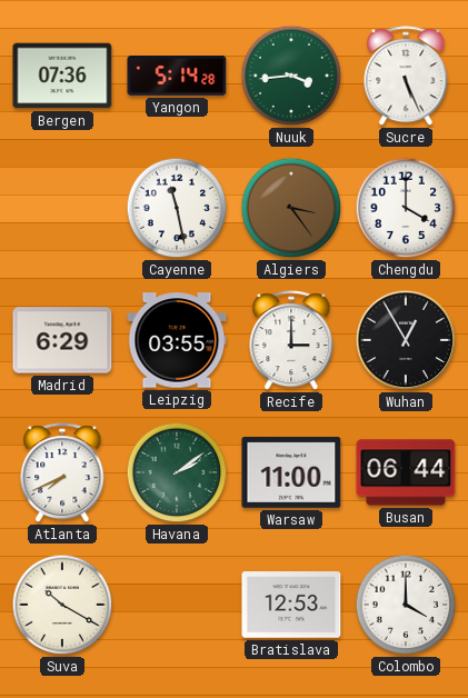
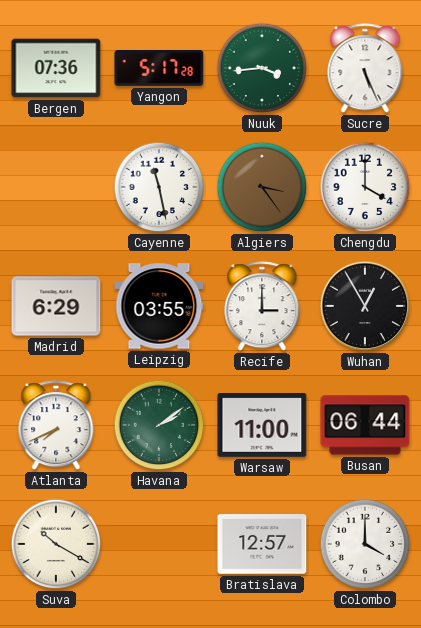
Yangon: 5:14 -> 5:17 (159, 69)
Bratislava: 12:53 -> 12:57 (262, 544)
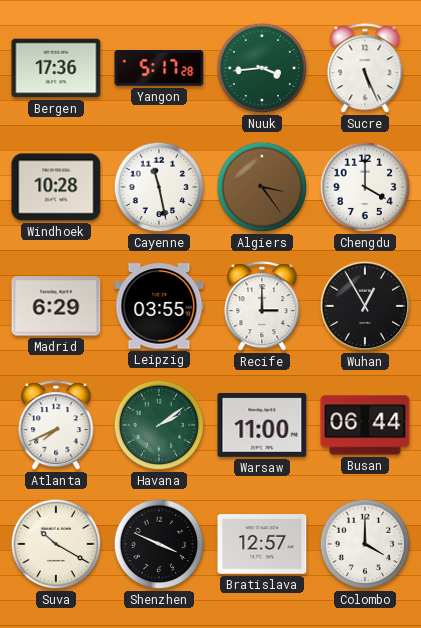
Bergen: 07:36 -> 17:36 (56, 68)
Windhoek: none -> 10:28 (56, 187)
Shenzhen: none -> 3:49 (159, 544)
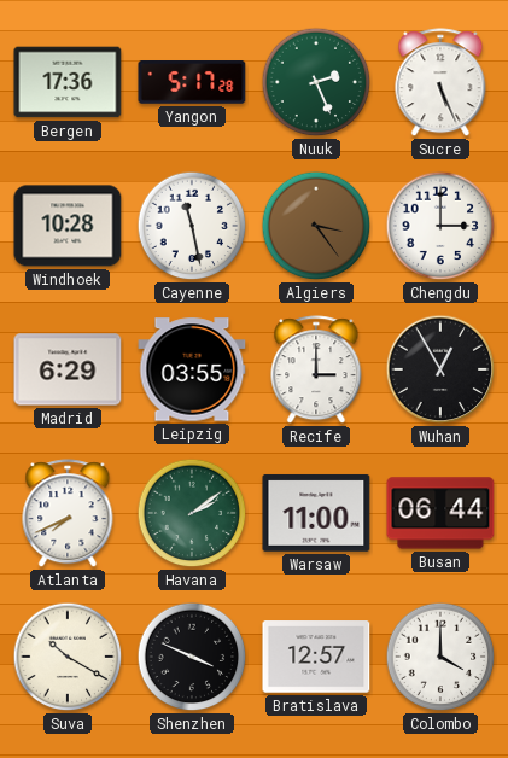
Nuuk: 3:44 -> 2:26 (316, 82)
Chengdu: 4:00 -> 3:00 (440, 226)
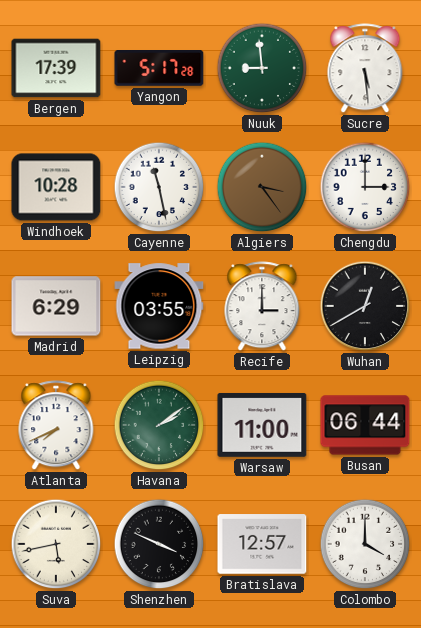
Bergen: 17:36 -> 17:39 (56, 68)
Nuuk: 2:26 -> 8:59 (262, 68)
Sucre: 5:26 -> 5:29 (365, 69)
Wuhan: 12:55 -> 12:40 (365, 306)
Suva: 10:20 -> 5:43 (56, 544)
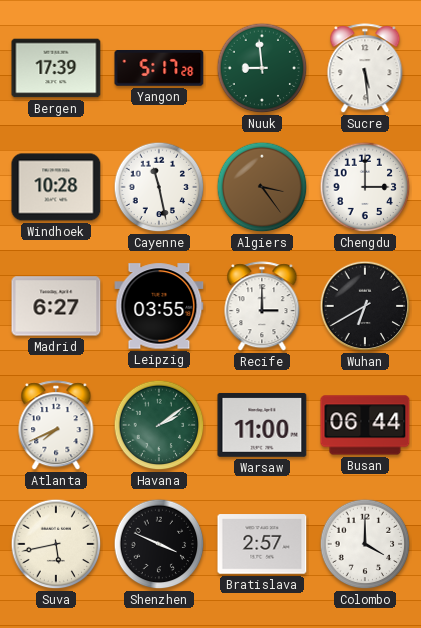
Madrid: 6:29 -> 6:27 (56, 306)
Wuhan: 12:40 -> 6:40 (365, 306)
Bratislava: 12:57 -> 2:57 (262, 544)
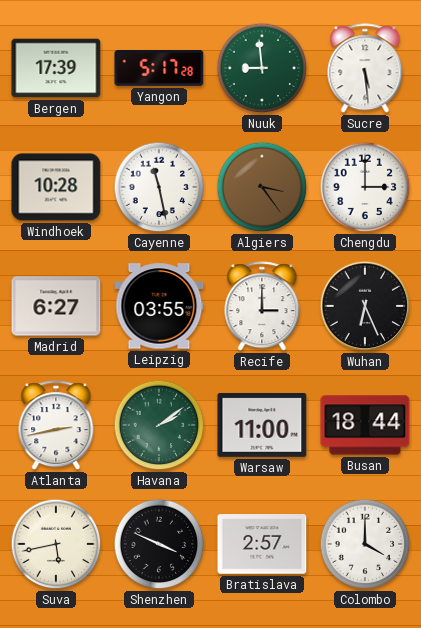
Wuhan: 6:40 -> 6:26 (365, 306)
Atlanta: 7:41 -> 2:43 (56, 426)
Busan: 06:44 -> 18:44 (365, 425)
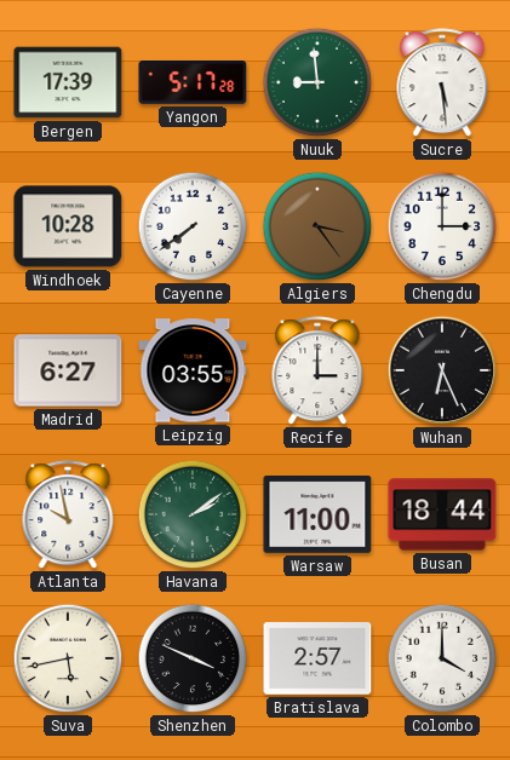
Cayenne: 11:28 -> 7:39 (193, 226)
Atlanta: 2:43 -> 9:58 (68, 516)
